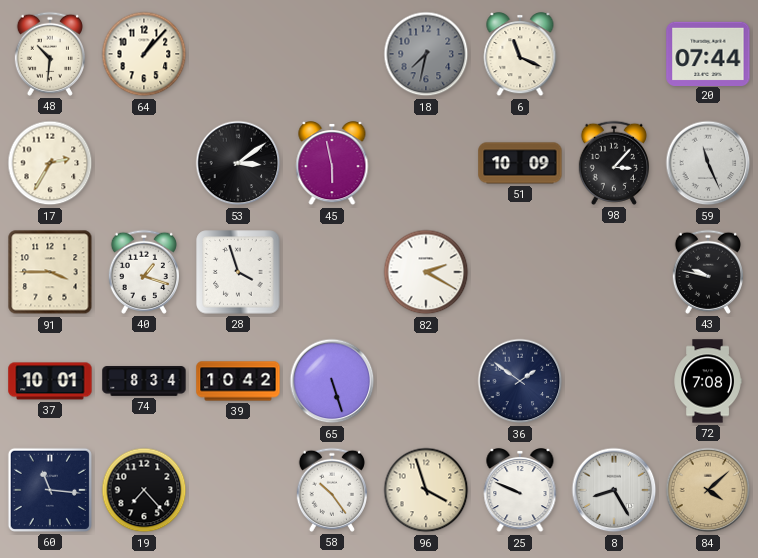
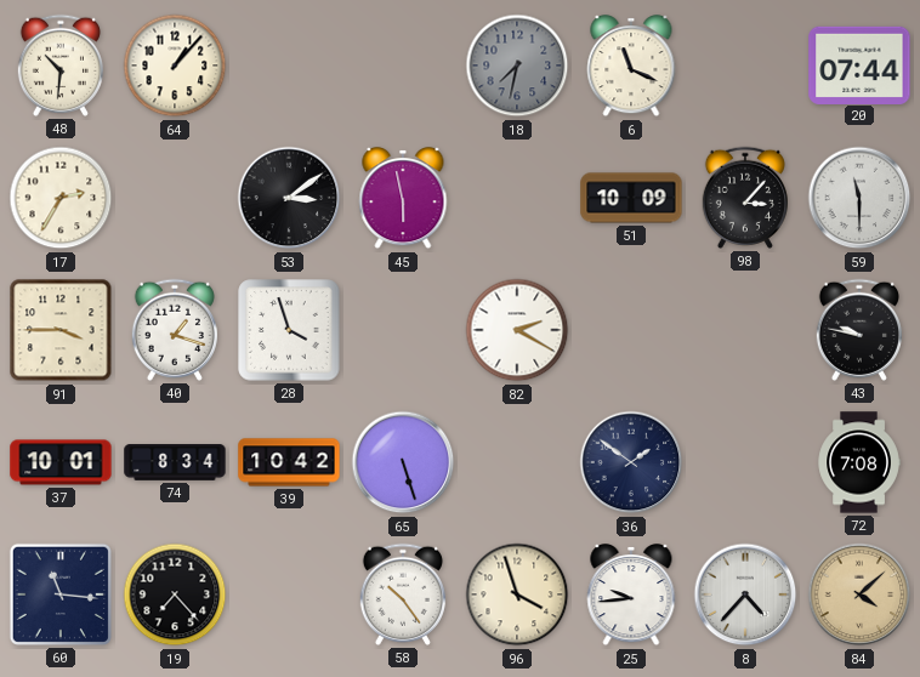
59: 11:26 -> 11:30 (859, 198)
25: 9:49 -> 9:44 (631, 596)
8: 8:25 -> 4:37 (745, 594)
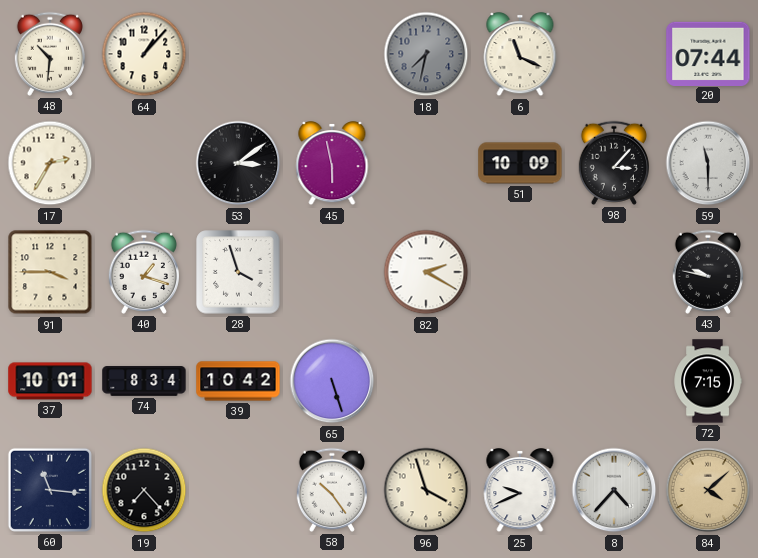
36: 1:51 -> none (631, 462)
72: 7:08 -> 7:15 (708, 381)
25: 9:44 -> 9:41 (520, 491)
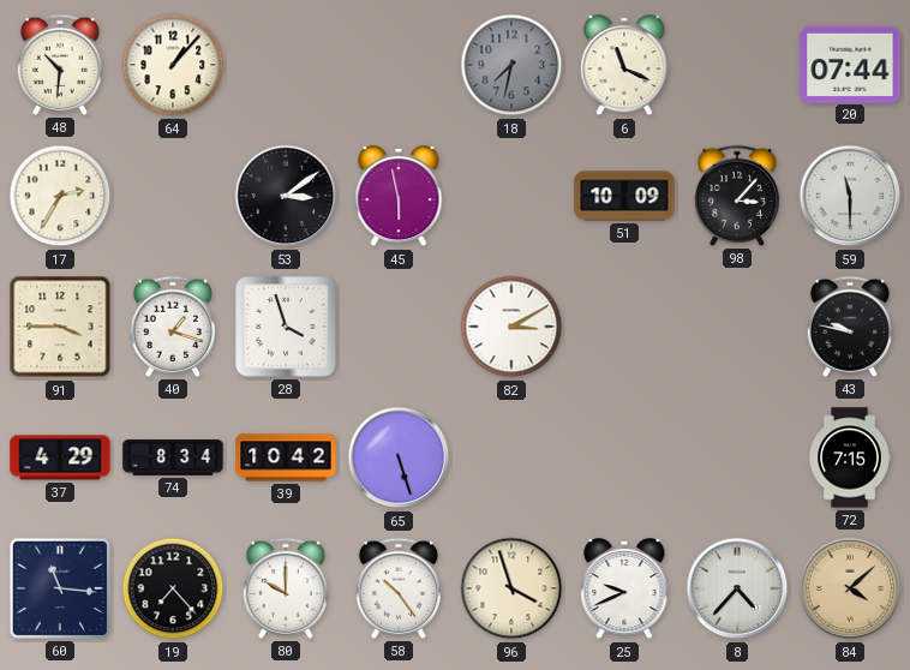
82: 2:20 -> 3:10 (511, 327)
37: 10:01 -> 4:29 (60, 457)
80: none -> 10:00 (286, 588)
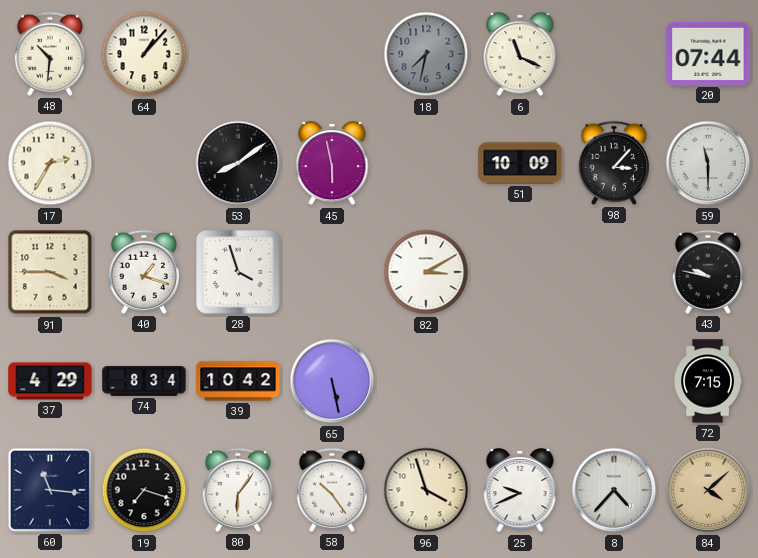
53: 3:09 -> 8:09 (238, 163)
65: 5:27 -> 5:28 (332, 381)
19: 7:23 -> 7:18 (144, 490)
80: 10:00 -> 6:06 (238, 490)
